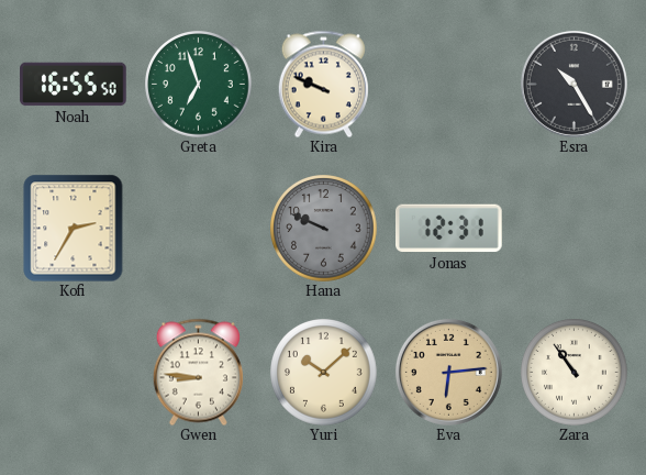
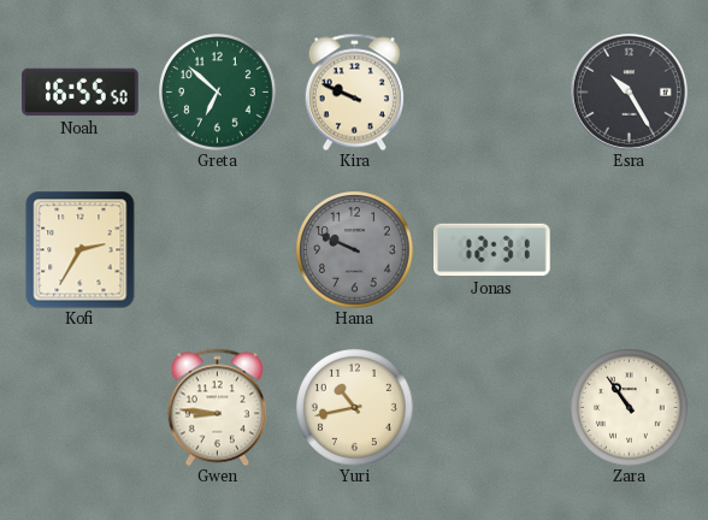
Greta: 6:57 -> 6:52 (218, 93)
Yuri: 10:08 -> 10:43 (355, 408)
Eva: 6:14 -> none (448, 372)
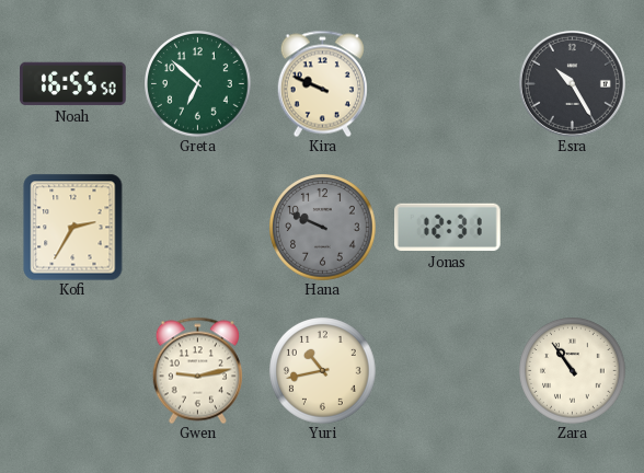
Gwen: 8:46 -> 9:13 (197, 370)
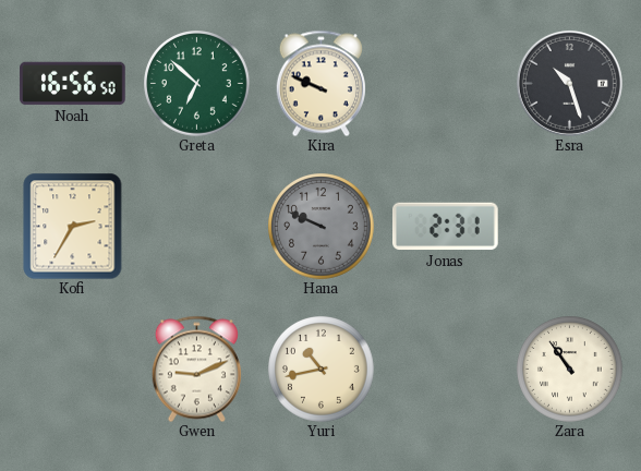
Noah: 16:55 -> 16:56 (73, 84)
Esra: 10:25 -> 10:27 (569, 83)
Jonas: 12:31 -> 2:31 (446, 227)
Gwen: 9:13 -> 9:11 (196, 369)
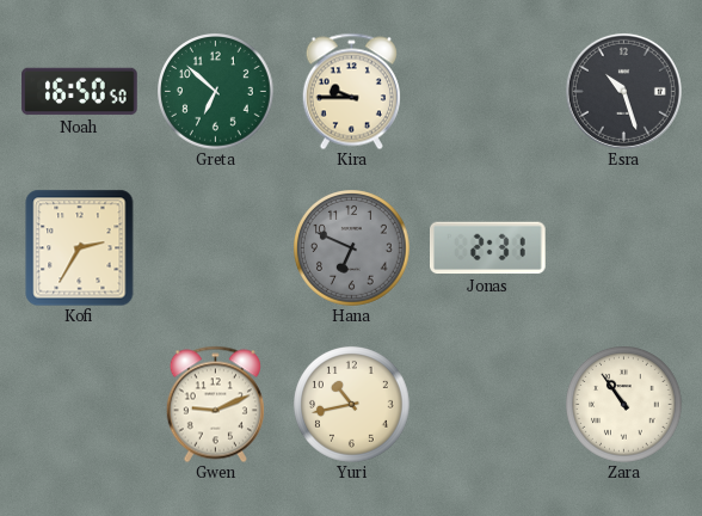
Noah: 16:56 -> 16:50 (80, 92)
Kira: 9:49 -> 9:45 (351, 91)
Hana: 9:49 -> 6:49 (352, 248)
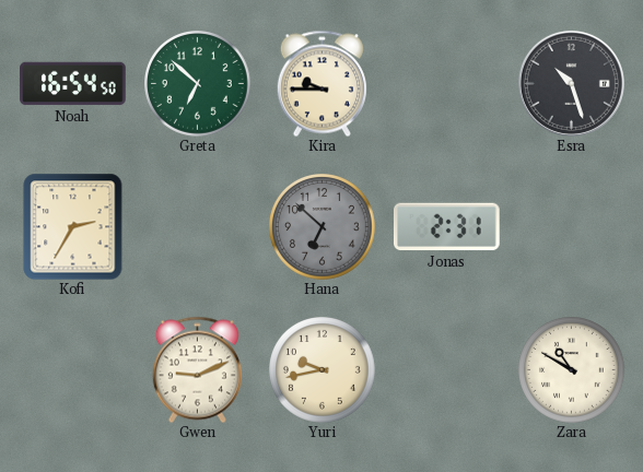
Noah: 16:50 -> 16:54 (73, 84)
Hana: 6:49 -> 6:52 (323, 227)
Yuri: 10:43 -> 9:43 (323, 370)
Zara: 10:54 -> 10:50 (572, 370)
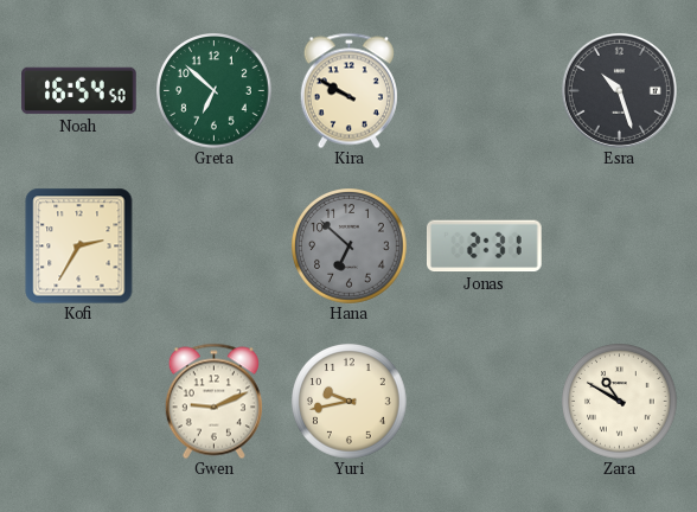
Kira: 9:45 -> 9:50 (348, 90)
